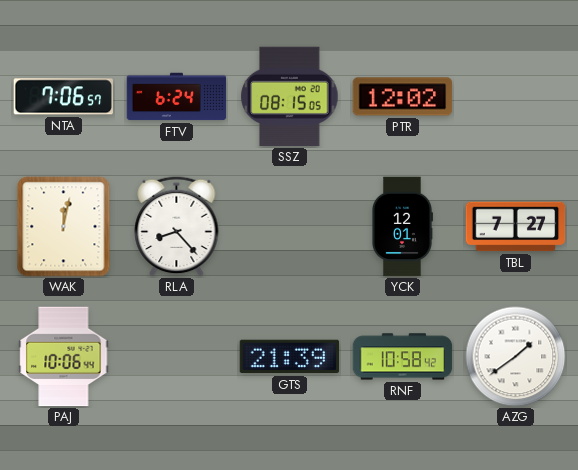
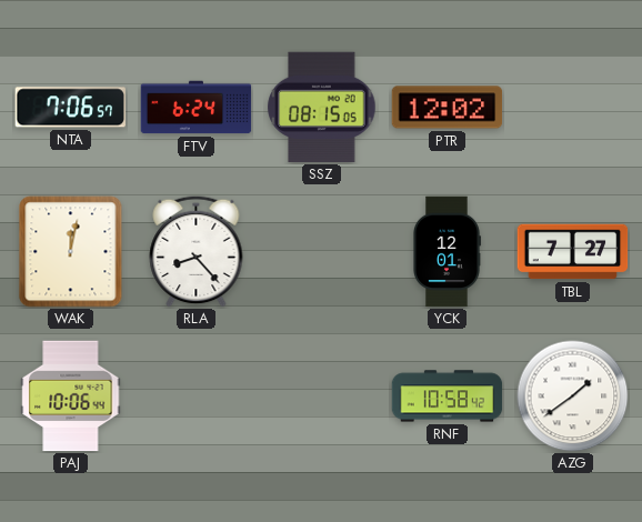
GTS: 21:39 -> none (290, 357)
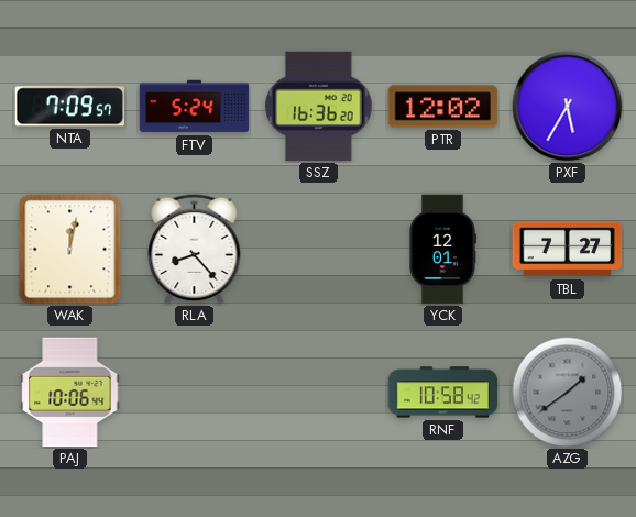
NTA: 7:06 -> 7:09 (69, 107)
FTV: 6:24 -> 5:24 (195, 107)
SSZ: 08:15 -> 16:36 (319, 107)
PXF: none -> 5:35 (568, 107)
AZG dial: white -> grey (568, 393)
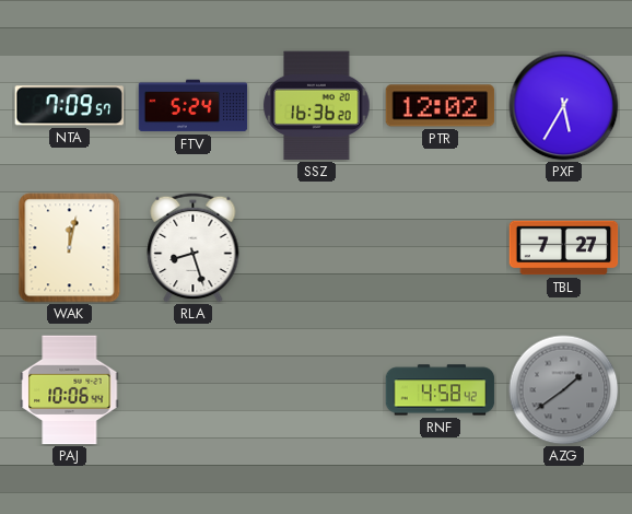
RLA: 8:23 -> 8:27 (194, 247)
YCK: 12:01 -> none (443, 250)
RNF: 10:58 -> 4:58 (441, 390)
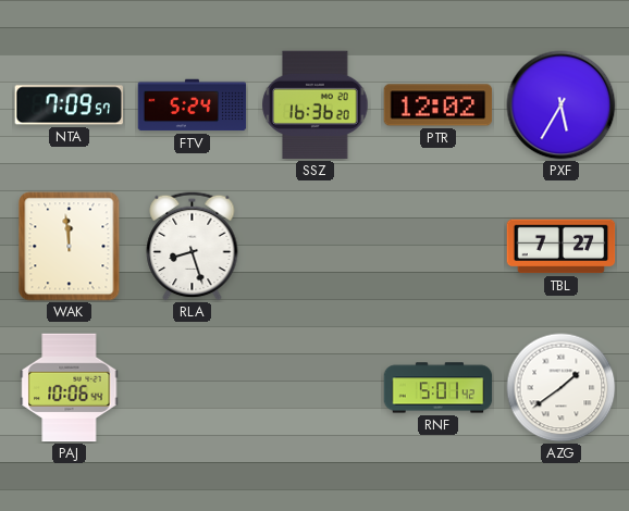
WAK: 12:02 -> 11:59 (70, 247)
RNF: 4:58 -> 5:01 (439, 388)
AZG dial: grey -> white (562, 388)
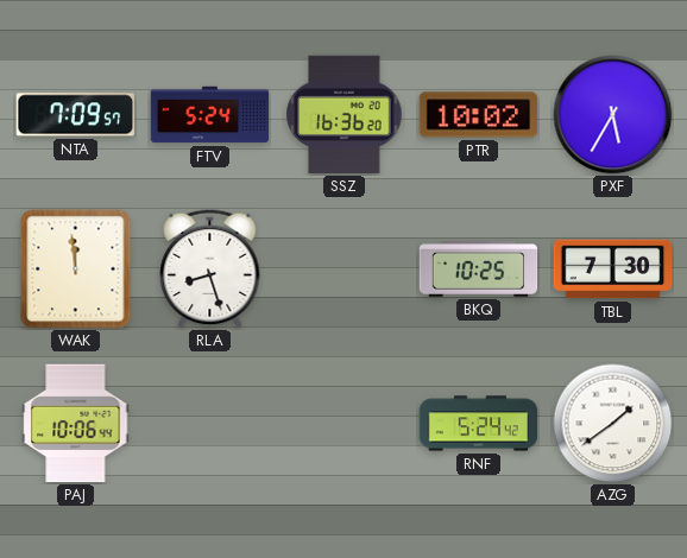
PTR: 12:02 -> 10:02 (479, 115)
BKQ: none -> 10:25 (479, 270)
TBL: 7:27 -> 7:30 (613, 270)
RNF: 5:01 -> 5:24 (479, 424)
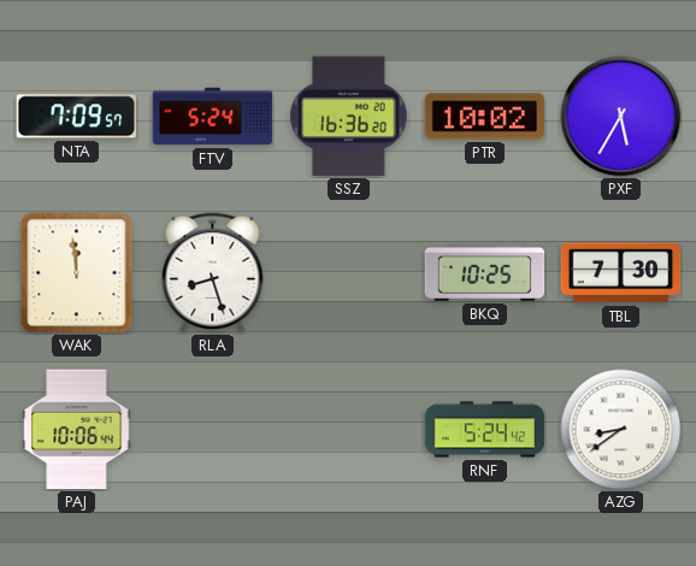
AZG: 1:39 -> 8:39 (621, 430)
